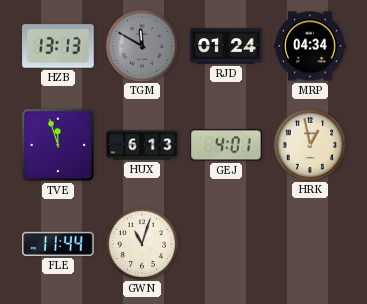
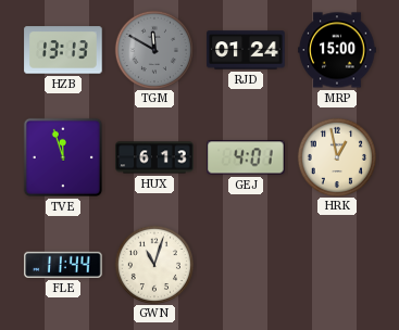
MRP: 04:34 -> 15:00 (337, 50)
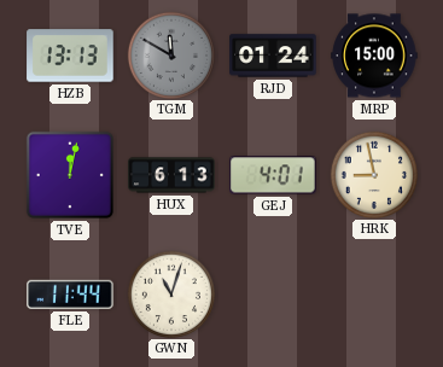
TVE: 11:57 -> 12:02 (70, 175)
HRK: 12:58 -> 8:58 (373, 174)
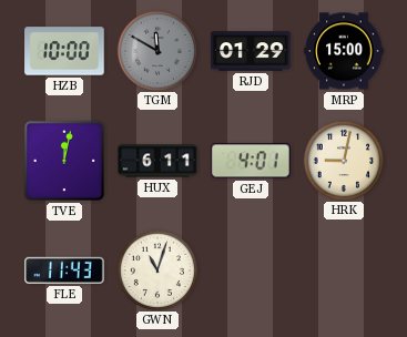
HZB: 13:13 -> 10:00 (64, 51)
RJD: 01:24 -> 01:29 (251, 51)
HUX: 6:13 -> 6:11 (157, 161)
HRK: 8:58 -> 9:02 (343, 160)
FLE: 11:44 -> 11:43 (64, 270)
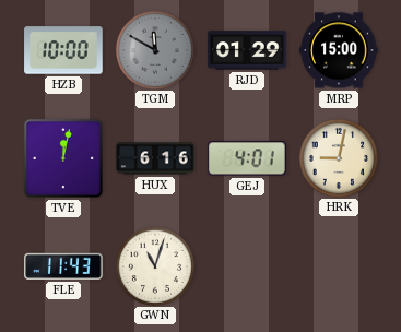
HUX: 6:11 -> 6:16 (155, 158)
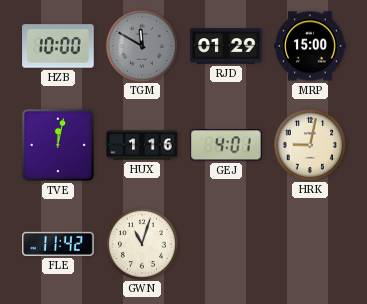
HUX: 6:16 -> 1:16 (142, 145)
FLE: 11:43 -> 11:42 (58, 244)
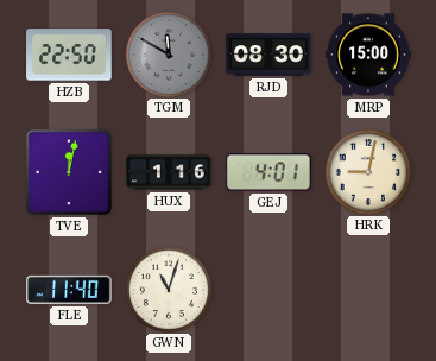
HZB: 10:00 -> 22:50 (69, 55)
RJD: 01:29 -> 08:30 (268, 55)
FLE: 11:42 -> 11:40 (69, 290)
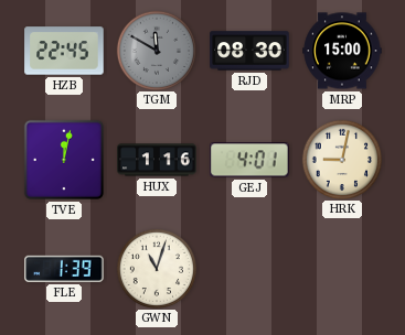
HZB: 22:50 -> 22:45 (64, 51)
FLE: 11:40 -> 1:39 (64, 269)
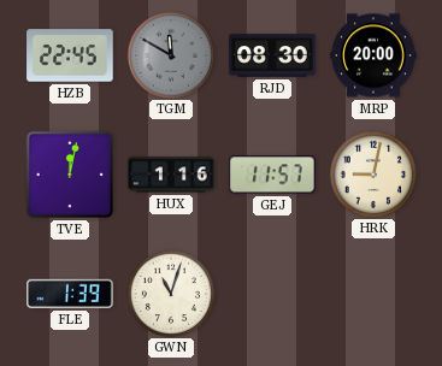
MRP: 15:00 -> 20:00 (373, 55)
GEJ: 4:01 -> 11:57 (272, 175)
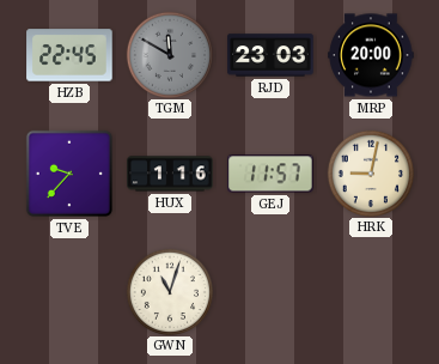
RJD: 08:30 -> 23:03 (270, 55)
TVE: 12:02 -> 9:37 (69, 174)
FLE: 1:39 -> none (70, 294)
